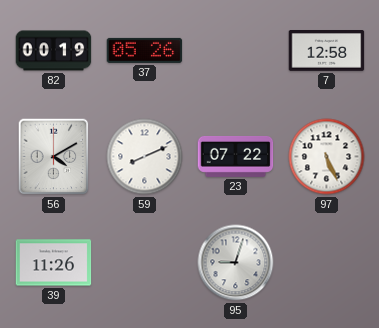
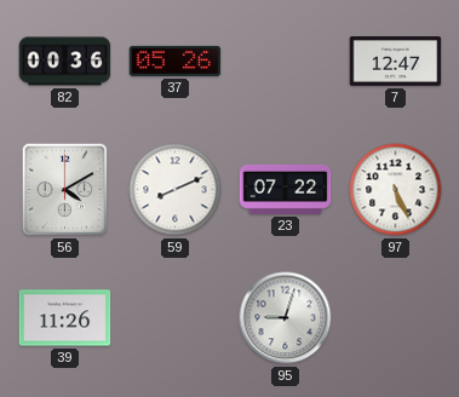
82: 00:19 -> 00:36 (65, 62)
7: 12:58 -> 12:47 (396, 62)
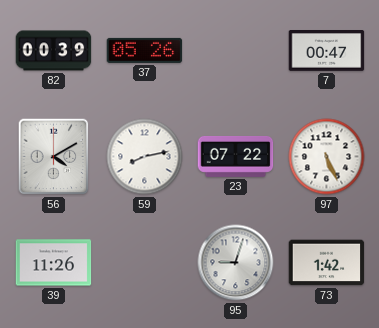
82: 00:36 -> 00:39 (54, 51)
7: 12:47 -> 00:47 (327, 51)
59: 8:11 -> 8:13 (145, 157)
73: none -> 1:42 (327, 263)
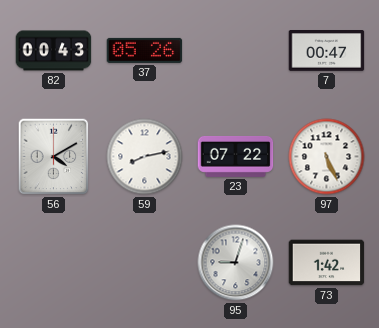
82: 00:39 -> 00:43 (54, 51)
39: 11:26 -> none (54, 263)
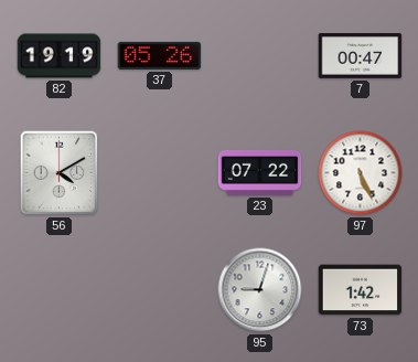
82: 00:43 -> 19:19 (60, 56)
59: 8:13 -> none (145, 157)
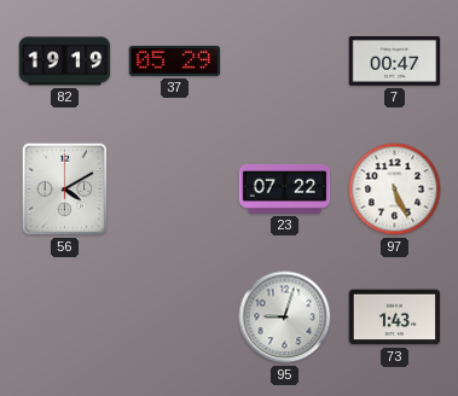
37: 05:26 -> 05:29 (175, 60)
73: 1:42 -> 1:43 (395, 318)
